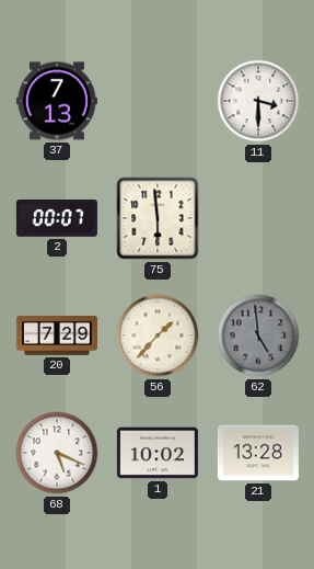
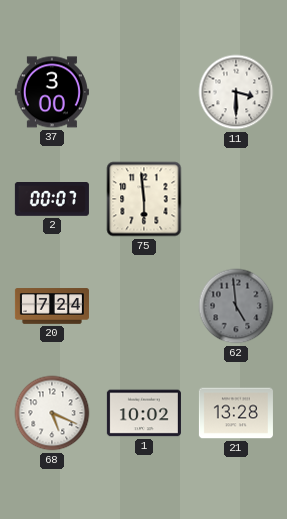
37: 7:13 -> 3:00 (52, 92)
20: 7:29 -> 7:24 (52, 306)
56: 1:37 -> none (158, 335)
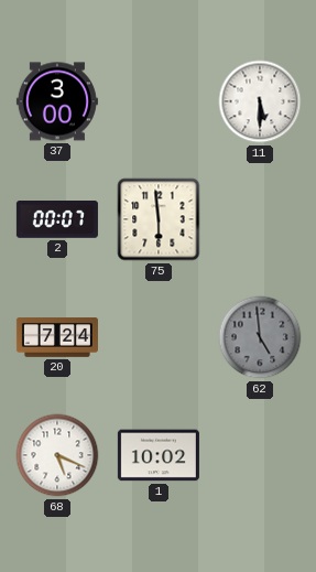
11: 3:30 -> 5:30 (260, 101)
21: 13:28 -> none (236, 413)
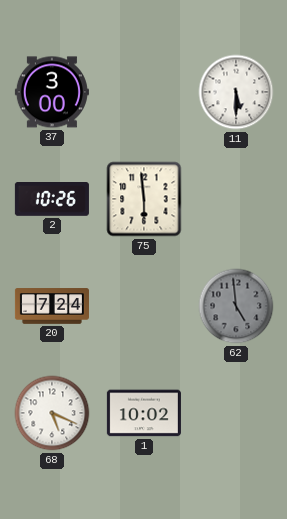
2: 00:07 -> 10:26 (52, 200)
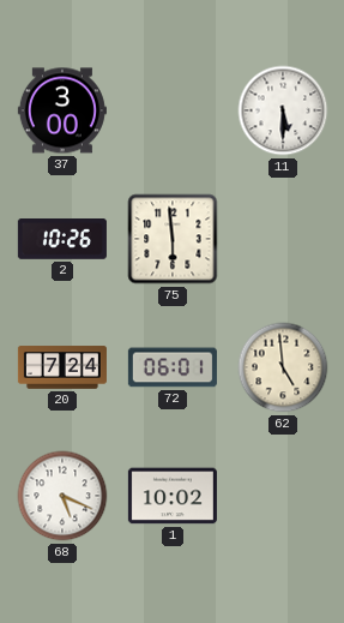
72: none -> 06:01 (173, 367)
62 dial: grey -> cream (283, 367)
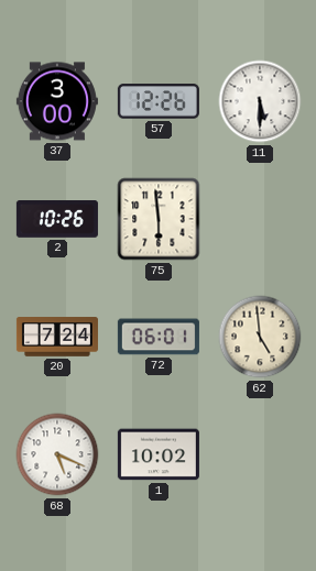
57: none -> 12:26 (159, 101)
